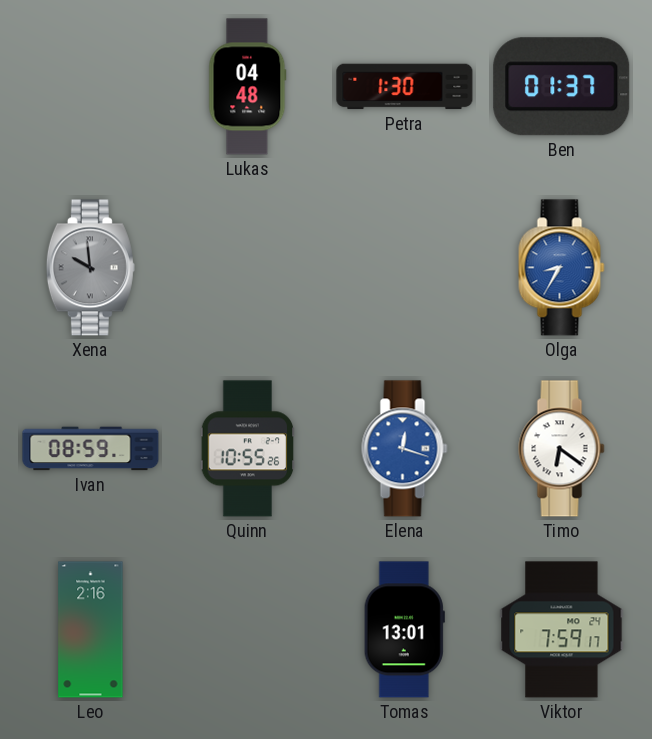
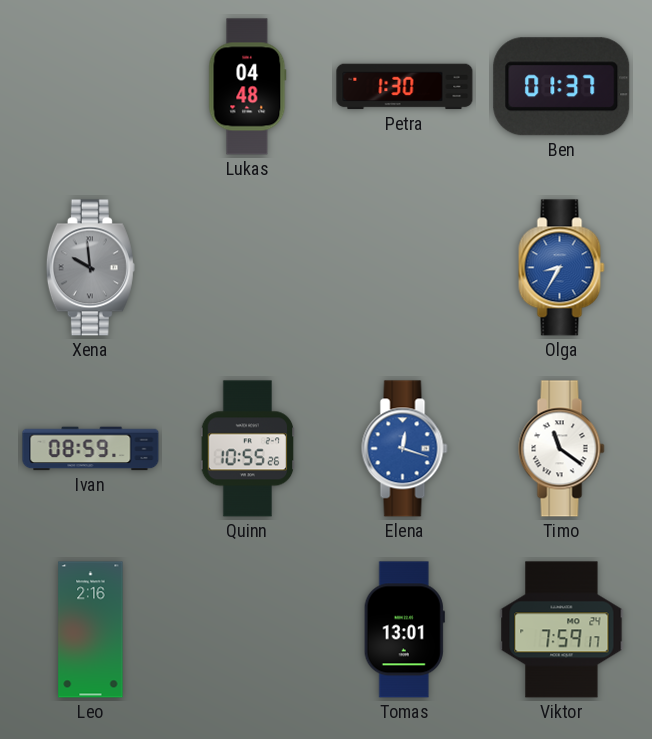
Timo: 6:21 -> 11:21 (562, 449)
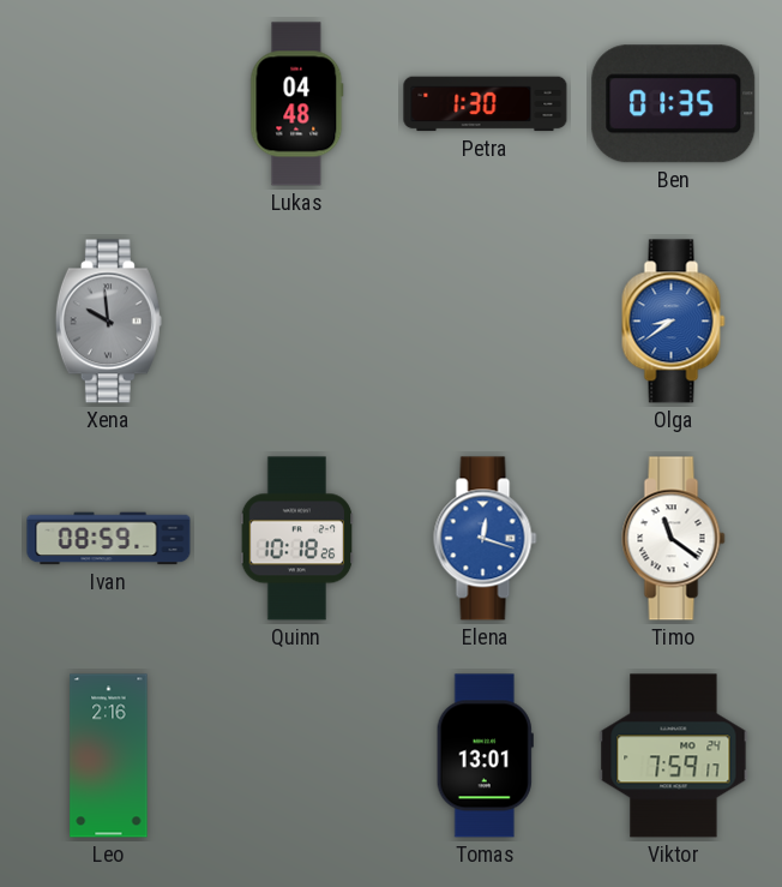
Ben: 01:37 -> 01:35 (674, 104)
Olga: 8:35 -> 8:39 (674, 322)
Quinn: 10:55 -> 10:18 (297, 539)
